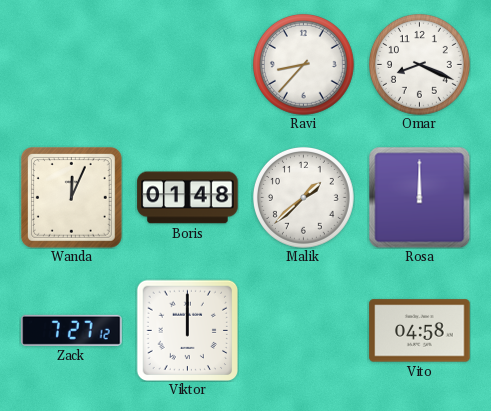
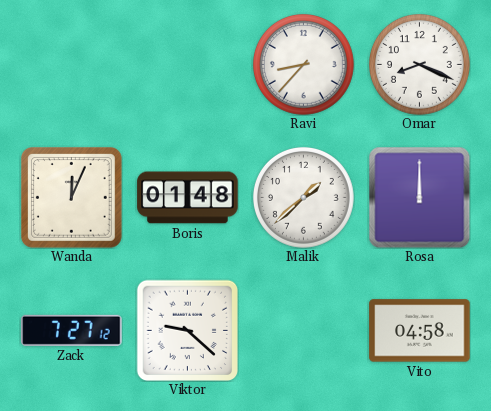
Viktor: 12:00 -> 9:22 (187, 330)
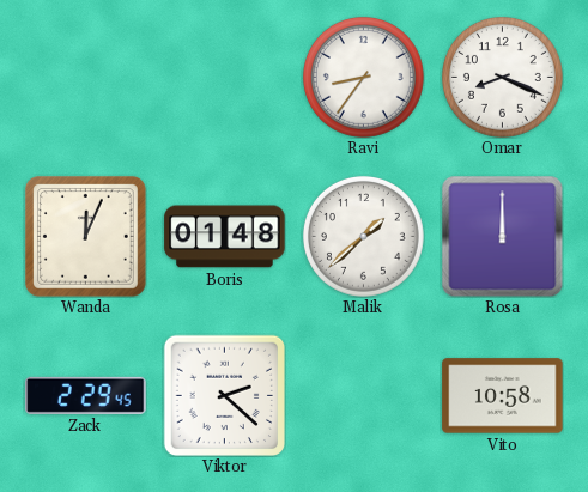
Ravi: 8:37 -> 8:36 (363, 77)
Zack: 7:27 -> 2:29 (86, 395)
Viktor: 9:22 -> 2:22 (224, 395)
Vito: 04:58 -> 10:58 (503, 396)
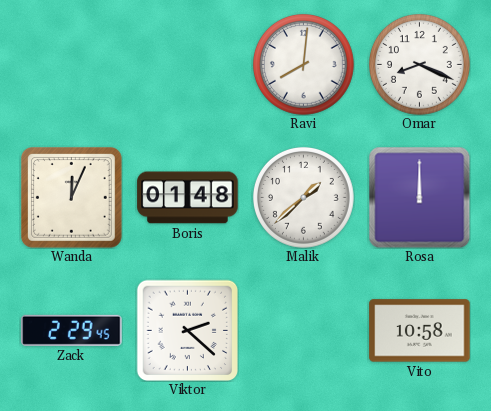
Ravi: 8:36 -> 8:01 (303, 64)
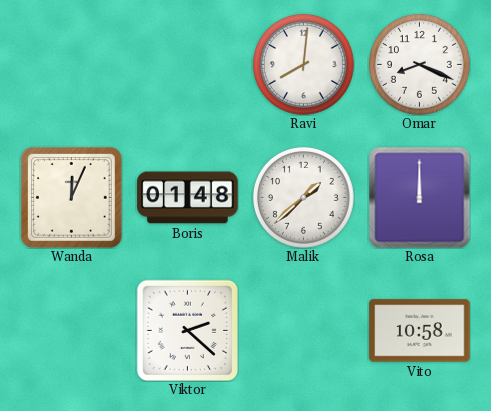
Zack: 2:29 -> none (72, 330)
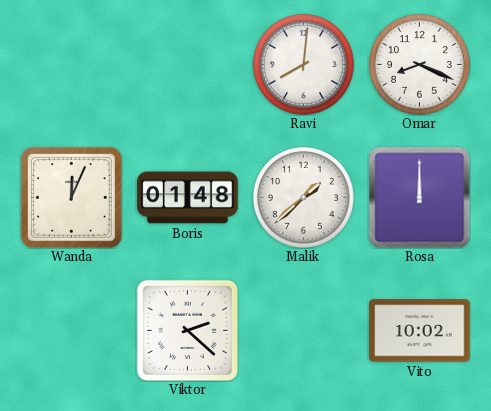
Vito: 10:58 -> 10:02 (420, 331)
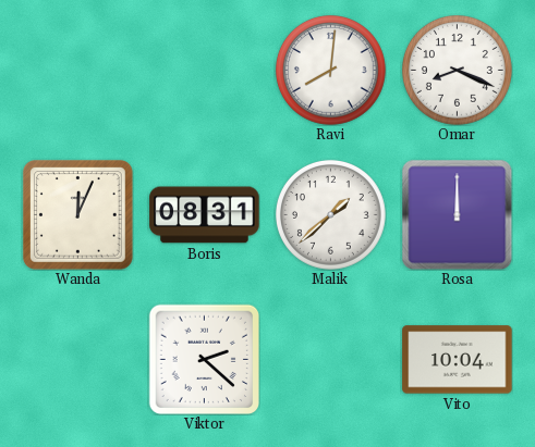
Boris: 01:48 -> 08:31 (205, 215)
Vito: 10:02 -> 10:04 (458, 360)
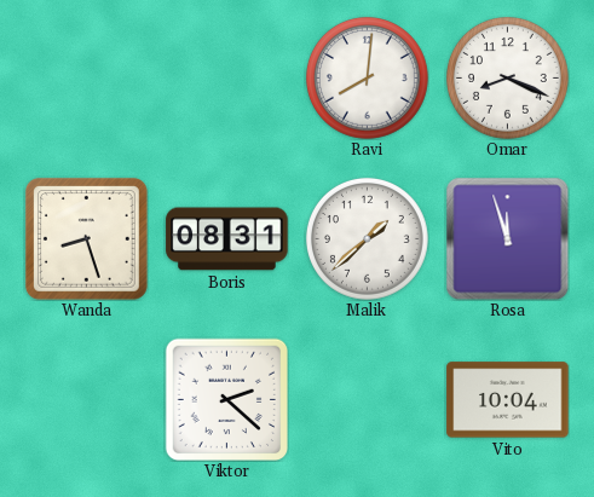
Wanda: 12:04 -> 8:27 (86, 238)
Rosa: 12:00 -> 11:57 (507, 238)
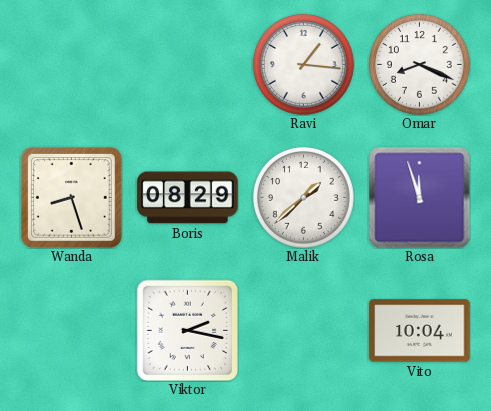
Ravi: 8:01 -> 1:16 (303, 64)
Boris: 08:31 -> 08:29 (188, 198)
Viktor: 2:22 -> 2:17 (187, 330)
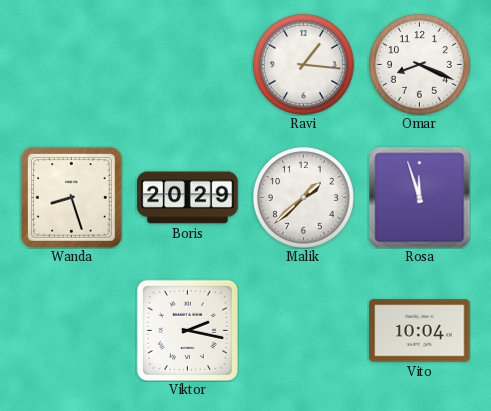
Boris: 08:29 -> 20:29 (188, 198)
